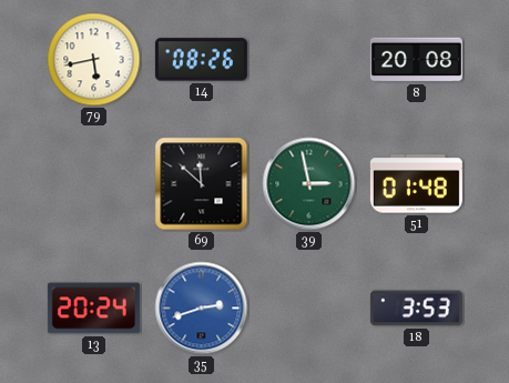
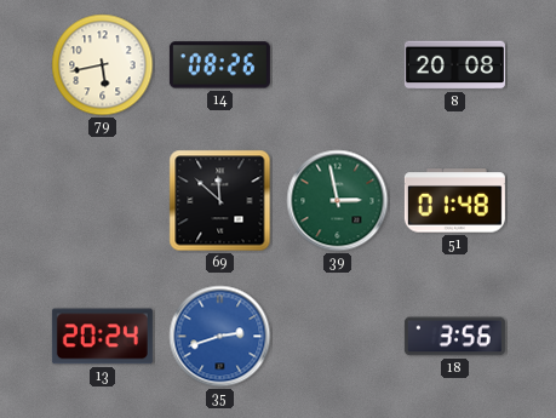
18: 3:53 -> 3:56 (454, 337)
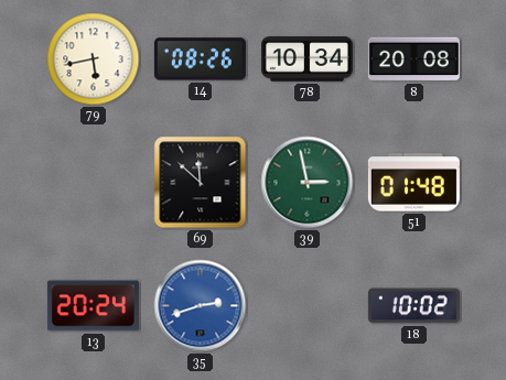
78: none -> 10:34 (306, 59)
18: 3:56 -> 10:02 (413, 306)
